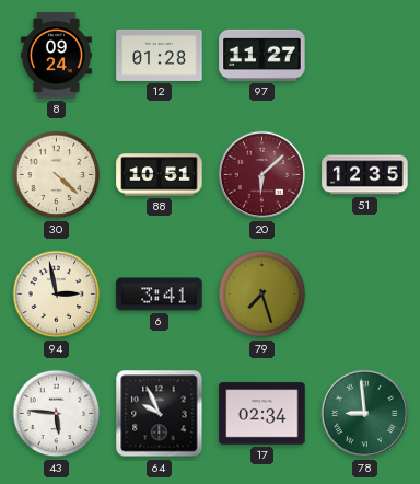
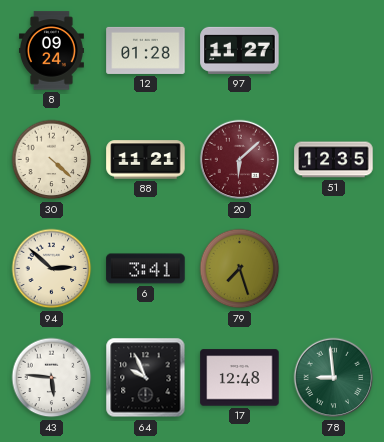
88: 10:51 -> 11:21 (146, 160)
94: 2:58 -> 2:52 (52, 269)
17: 02:34 -> 12:48 (240, 378)
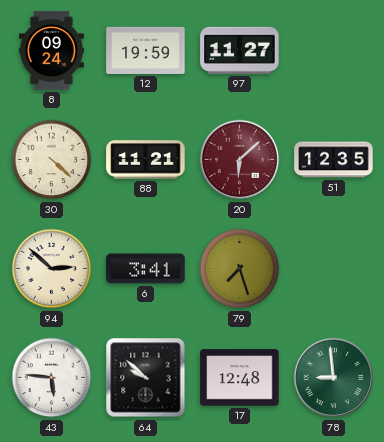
12: 01:28 -> 19:59 (146, 50)
64: 9:56 -> 9:52 (146, 378)
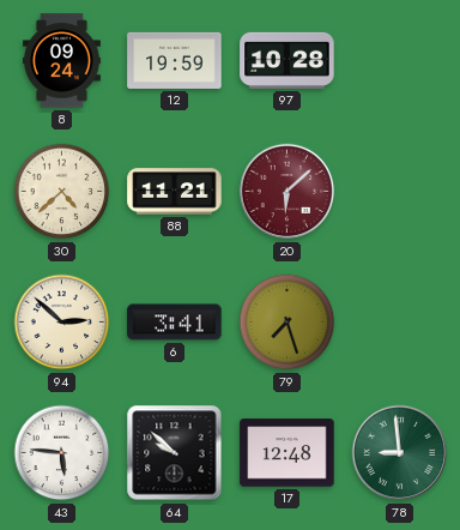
97: 11:27 -> 10:28 (287, 60)
30: 4:22 -> 4:38 (62, 192)
51: 12:35 -> none (334, 160)
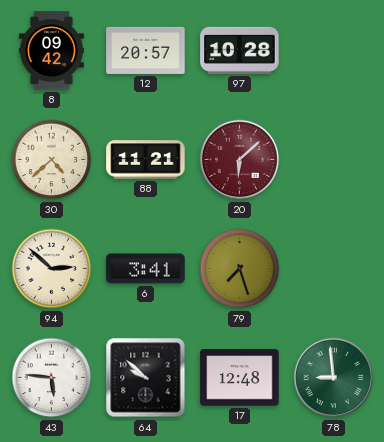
8: 09:24 -> 09:42 (51, 51)
12: 19:59 -> 20:57 (146, 50)
